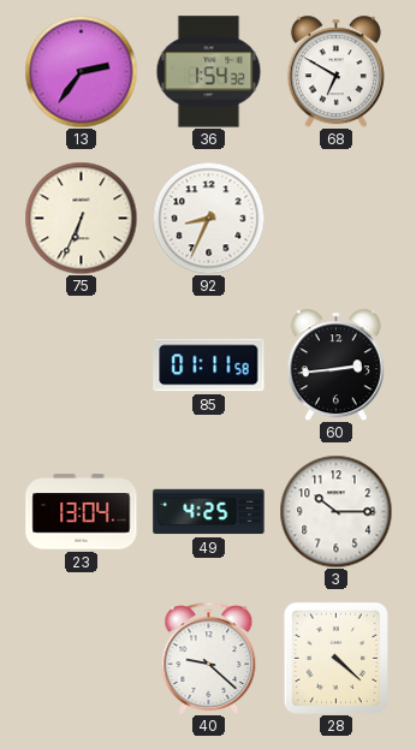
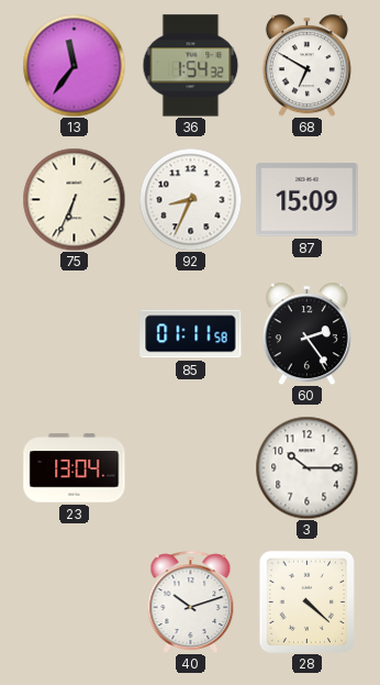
13: 2:36 -> 11:36 (74, 65)
87: none -> 15:09 (308, 200)
60: 2:44 -> 2:24 (306, 333)
49: 4:25 -> none (209, 512)
40: 9:22 -> 10:12 (191, 601)
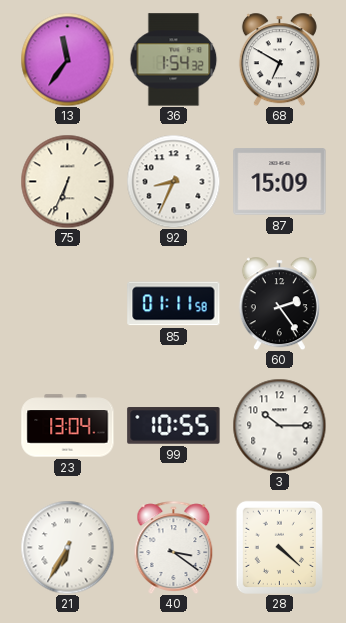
99: none -> 10:55 (174, 426)
21: none -> 6:35 (67, 547)
40: 10:12 -> 3:21 (174, 547)
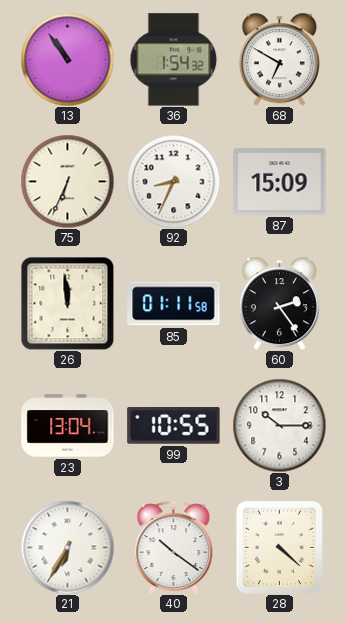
13: 11:36 -> 10:54 (67, 59)
26: none -> 11:59 (67, 303)
40: 3:21 -> 10:21 (174, 547)
